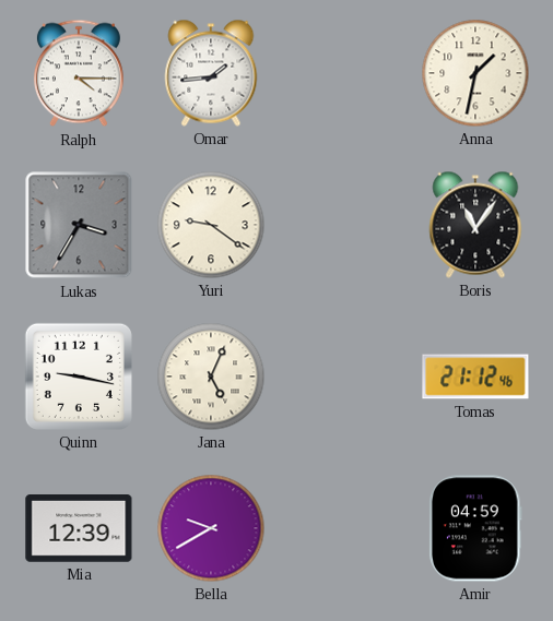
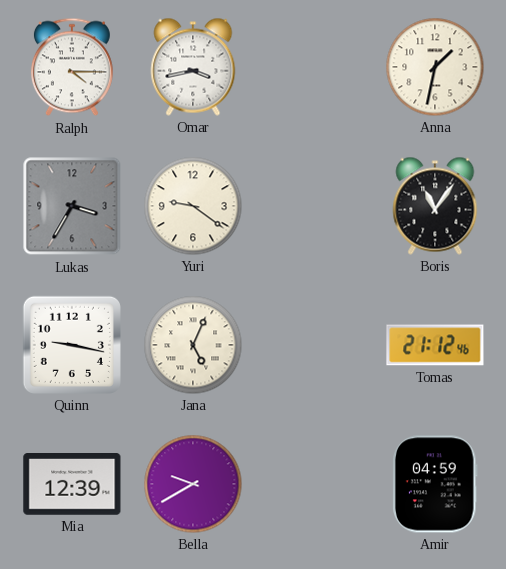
Omar: 1:44 -> 3:43 (193, 67)
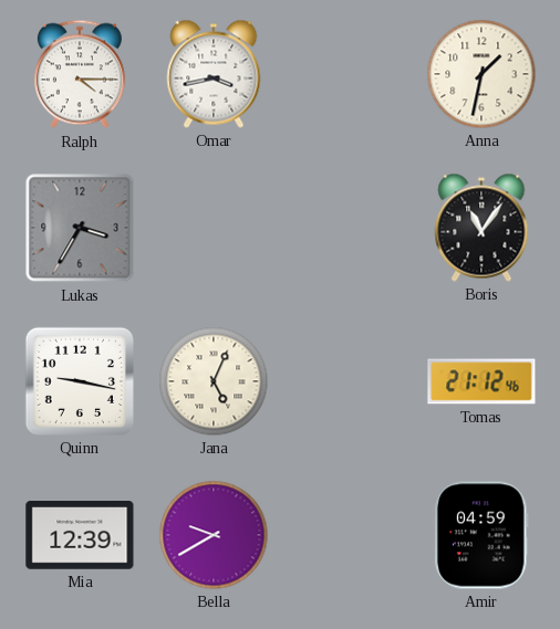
Yuri: 9:21 -> none (193, 206)
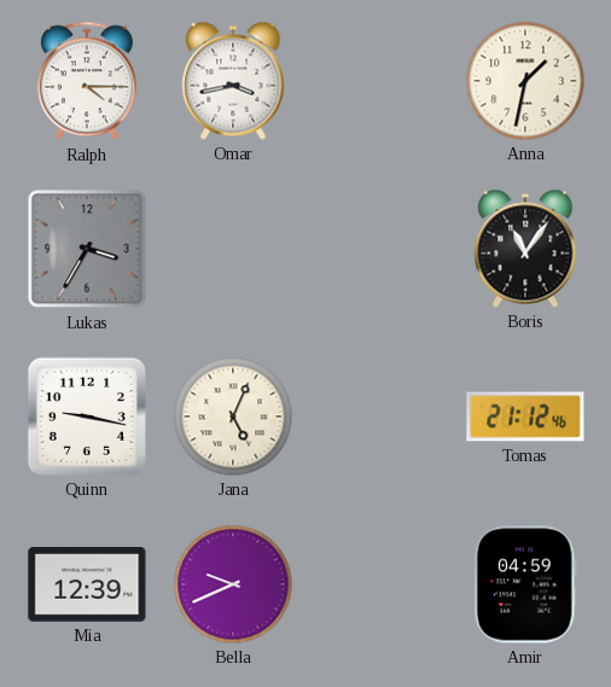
Bella: 9:40 -> 9:41 (233, 584)
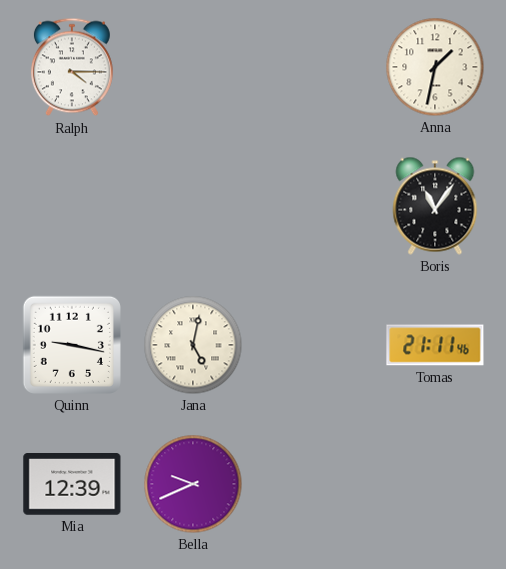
Omar: 3:43 -> none (233, 81)
Lukas: 3:35 -> none (87, 249)
Jana: 5:04 -> 5:02 (193, 345)
Tomas: 21:12 -> 21:11 (435, 345)
Amir: 04:59 -> none (526, 584)
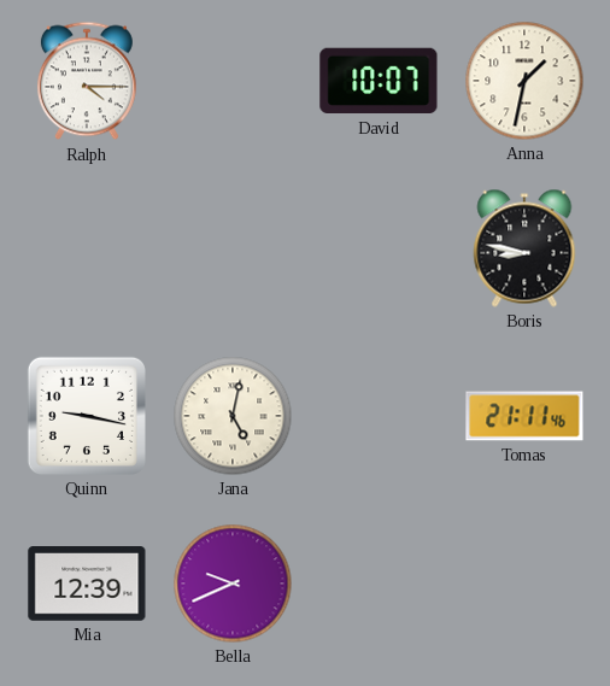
David: none -> 10:07 (379, 81)
Boris: 11:06 -> 8:47 (524, 248)
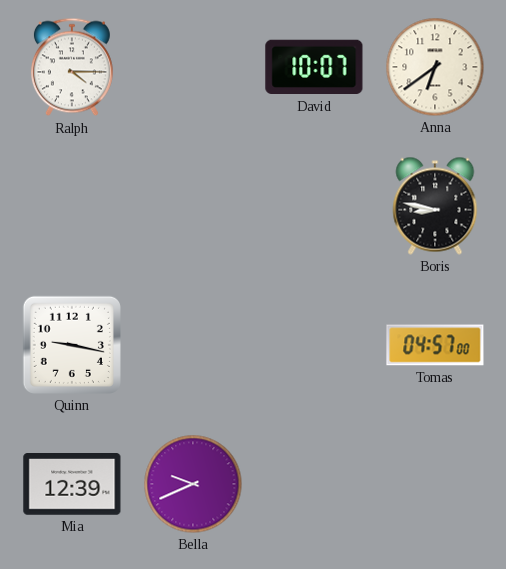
Anna: 1:32 -> 6:39 (435, 67)
Jana: 5:02 -> none (233, 416)
Tomas: 21:11 -> 04:57 (435, 345)
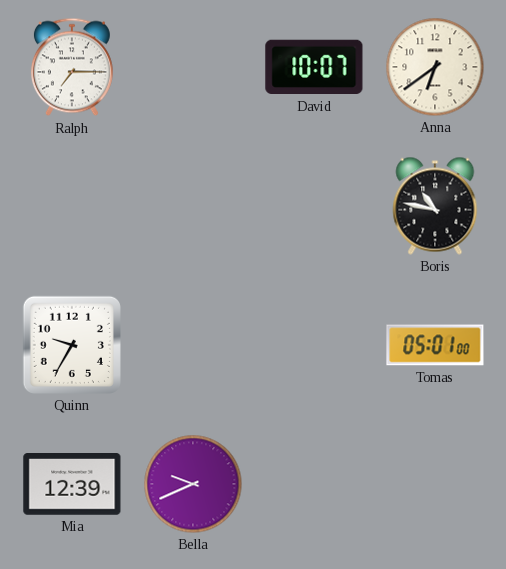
Ralph: 4:15 -> 7:15 (72, 67)
Boris: 8:47 -> 10:47 (435, 206)
Quinn: 9:17 -> 9:35 (72, 345)
Tomas: 04:57 -> 05:01 (435, 345)
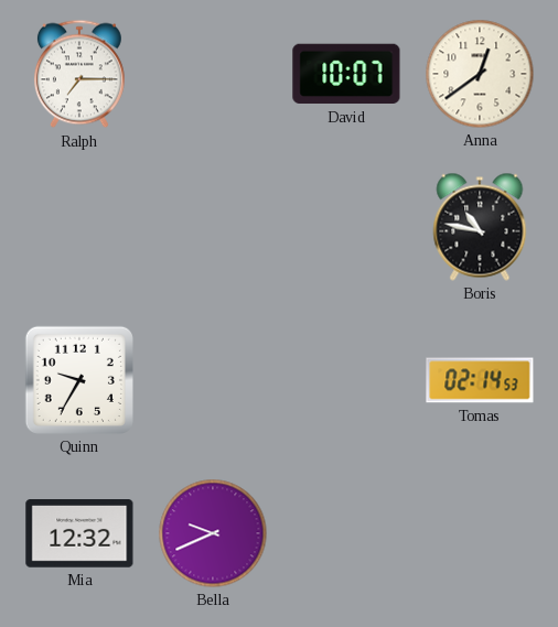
Anna: 6:39 -> 12:39 (480, 74)
Tomas: 05:01 -> 02:14 (480, 380)
Mia: 12:39 -> 12:32 (79, 534)
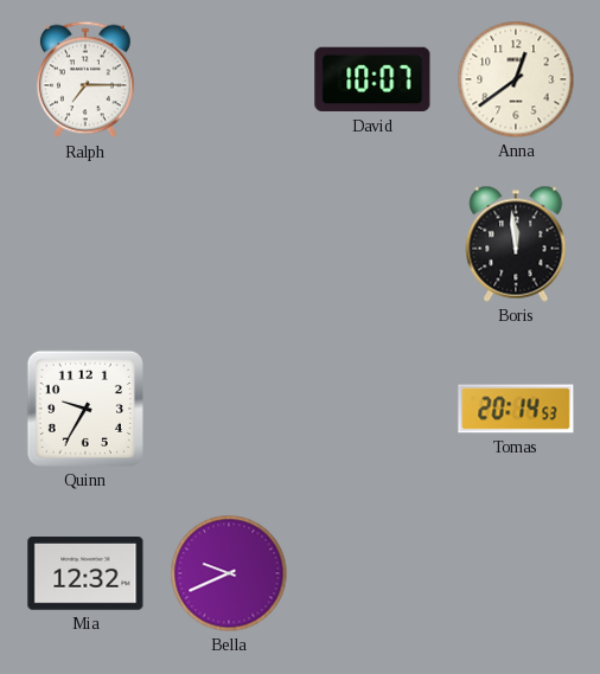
Boris: 10:47 -> 11:59 (516, 244)
Tomas: 02:14 -> 20:14 (516, 409)
